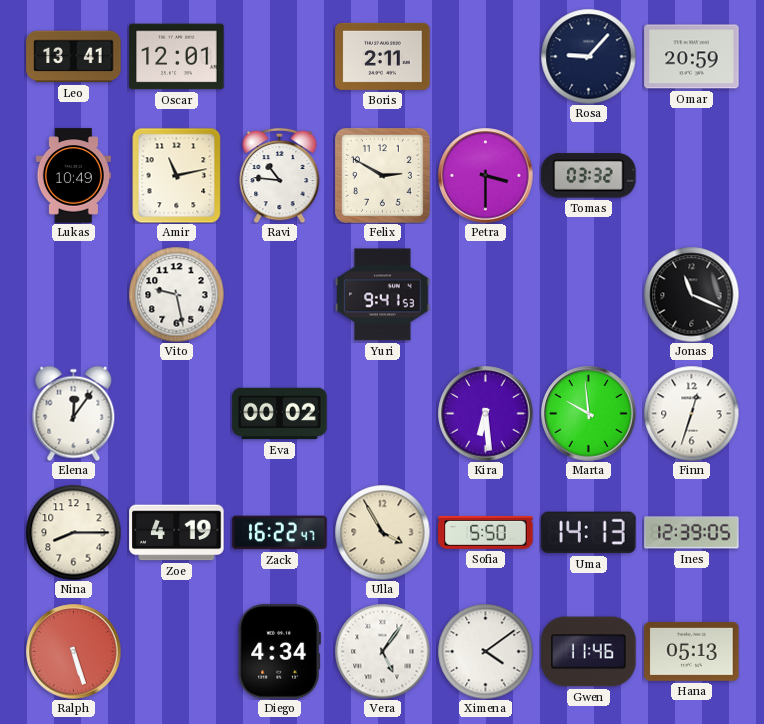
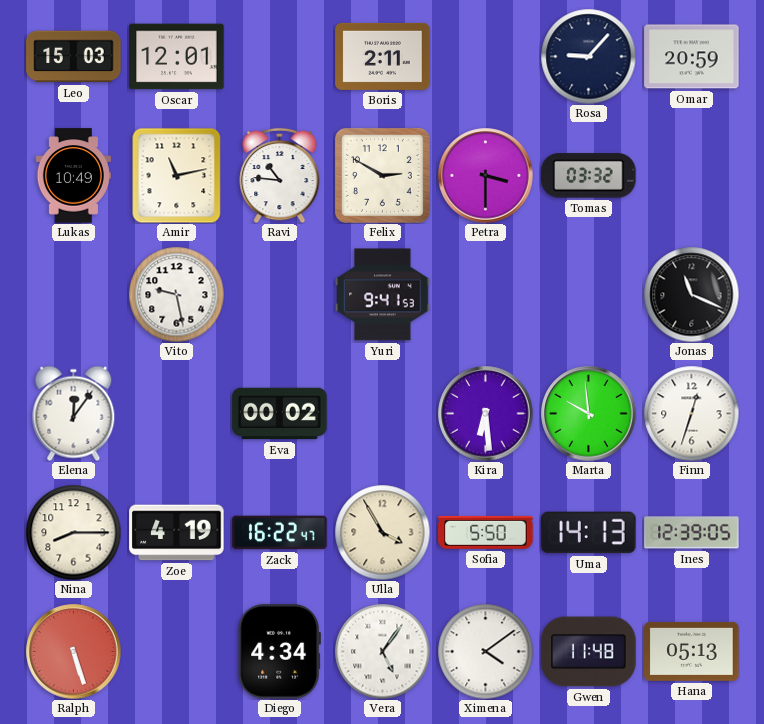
Leo: 13:41 -> 15:03 (74, 57)
Gwen: 11:46 -> 11:48 (589, 652)
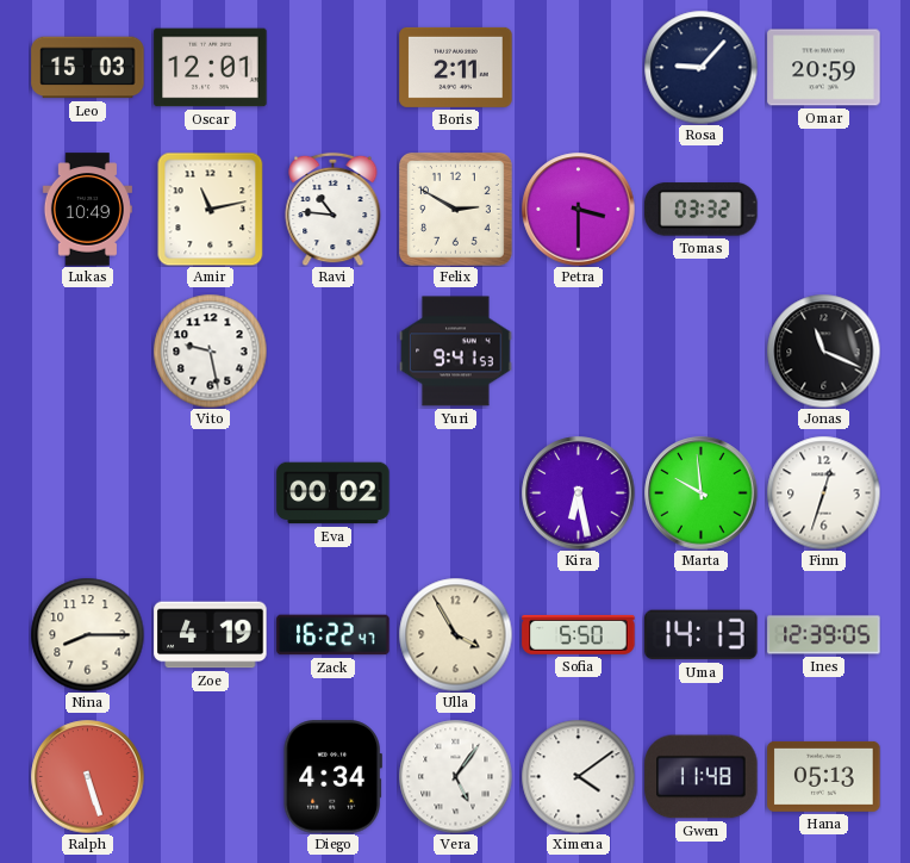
Elena: 12:06 -> none (74, 413)
Kira: 6:29 -> 6:28 (579, 493)
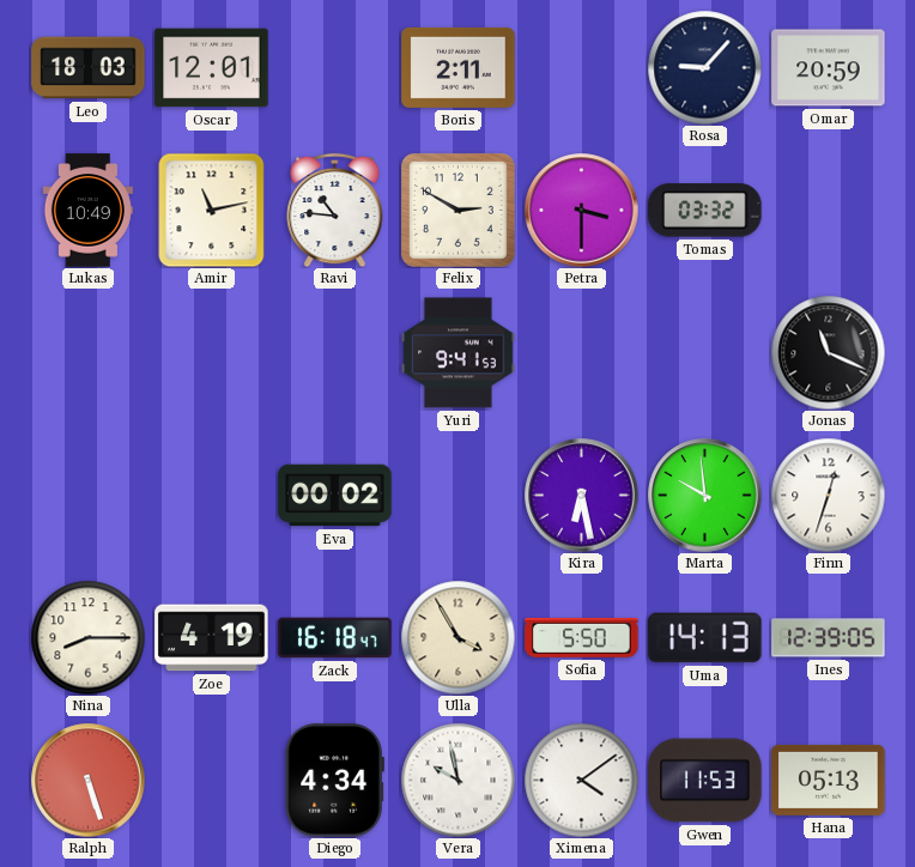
Leo: 15:03 -> 18:03 (89, 68)
Vito: 9:28 -> none (210, 350)
Zack: 16:22 -> 16:18 (335, 638)
Vera: 5:06 -> 9:58 (457, 780)
Gwen: 11:48 -> 11:53 (705, 781)
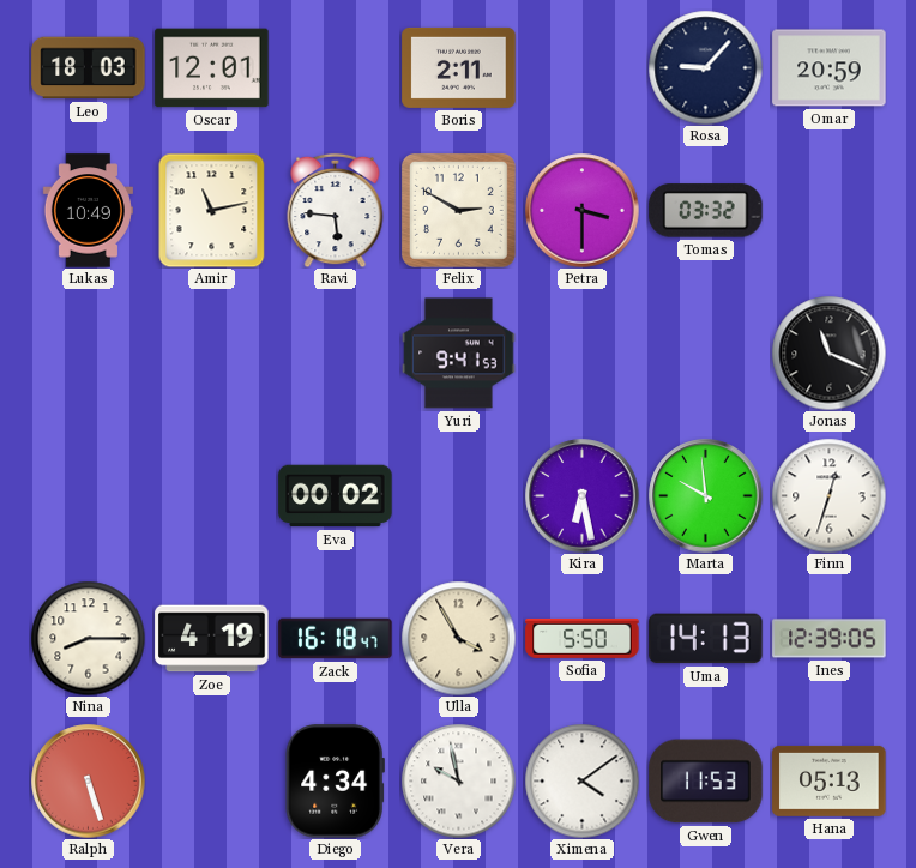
Ravi: 10:46 -> 5:46 (336, 210)
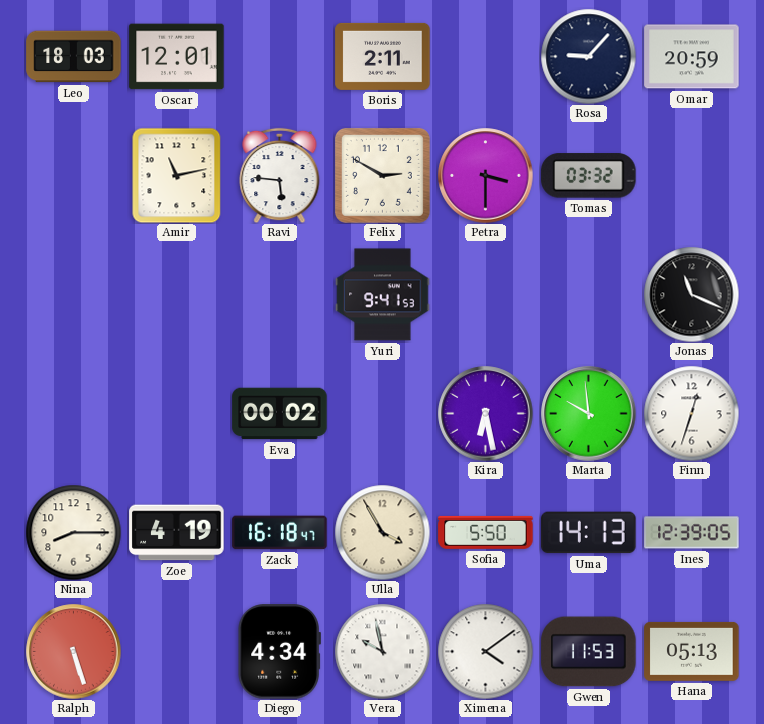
Lukas: 10:49 -> none (88, 211)
